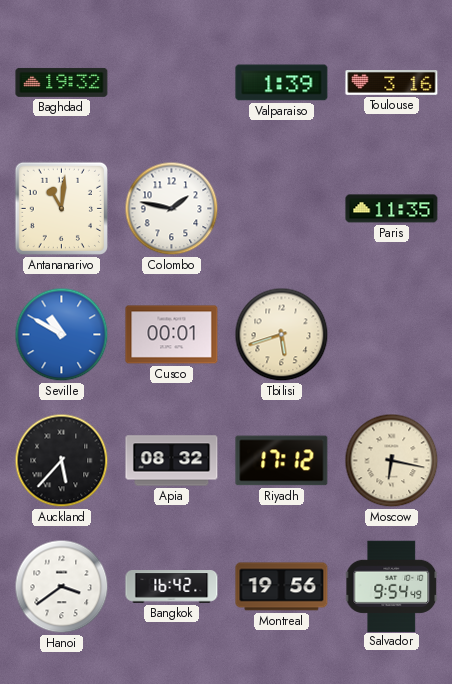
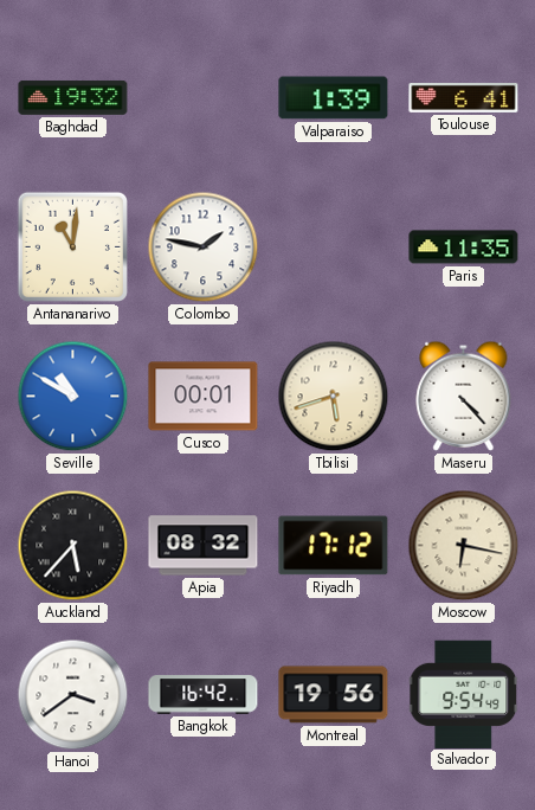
Toulouse: 3:16 -> 6:41 (464, 98)
Maseru: none -> 4:23 (464, 396)
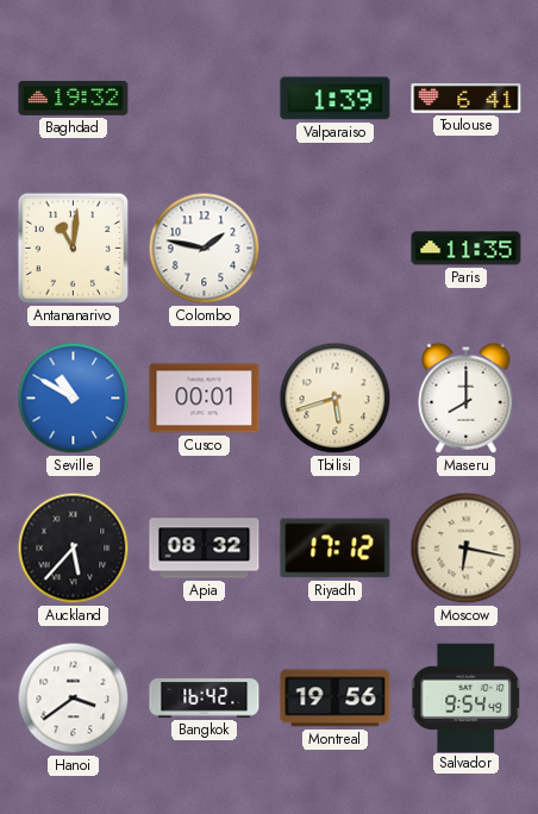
Maseru: 4:23 -> 8:00 (467, 397)
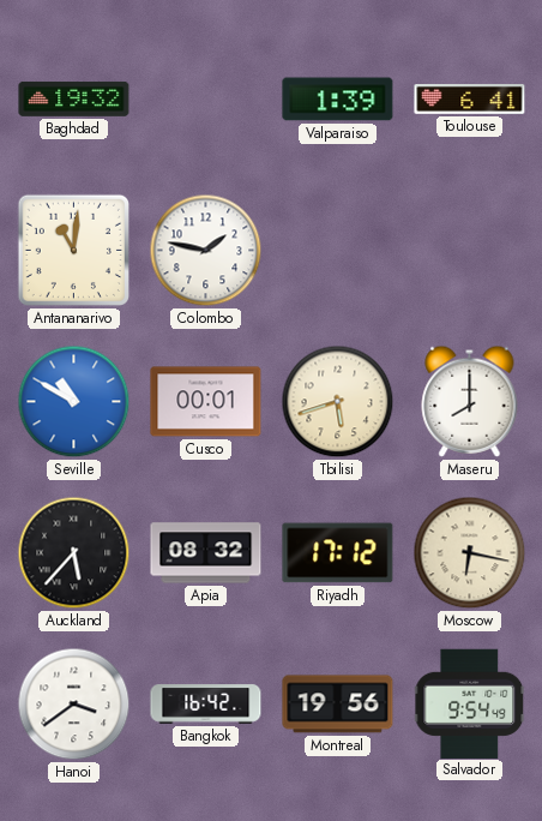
Paris: 11:35 -> none (467, 249)
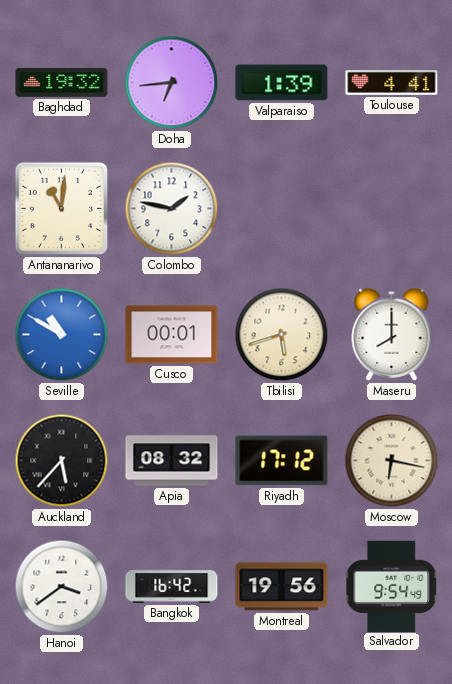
Doha: none -> 6:44 (172, 83)
Toulouse: 6:41 -> 4:41 (392, 83)
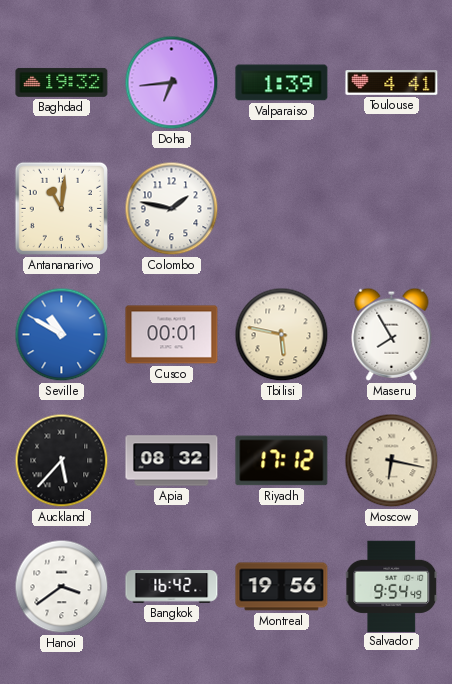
Tbilisi: 5:42 -> 5:47 (282, 335)
Maseru: 8:00 -> 7:55 (392, 334)
